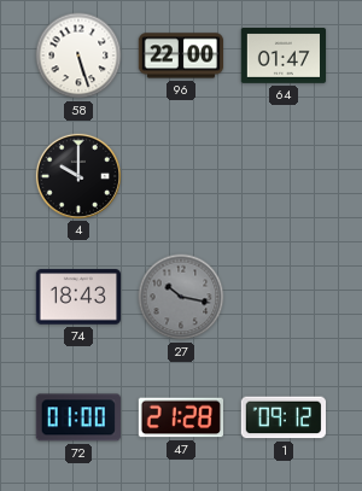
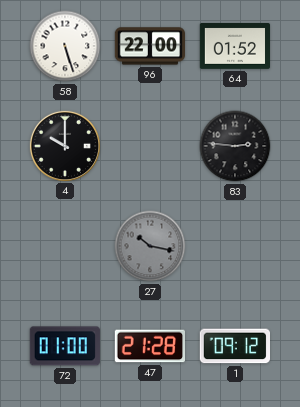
64: 01:47 -> 01:52 (235, 47)
83: none -> 2:46 (235, 146)
74: 18:43 -> none (77, 297)
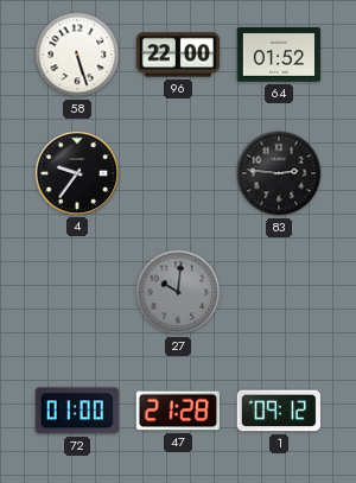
4: 10:00 -> 9:36 (76, 172)
27: 10:17 -> 10:01 (178, 292)
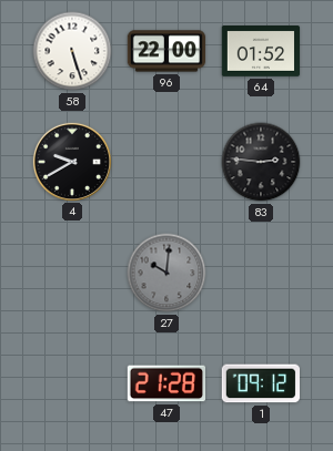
4: 9:36 -> 9:40 (71, 161)
72: 01:00 -> none (77, 411)
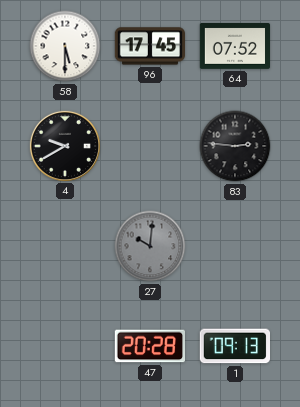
58: 5:27 -> 5:30 (65, 46)
96: 22:00 -> 17:45 (150, 46)
64: 01:52 -> 07:52 (235, 47)
47: 21:28 -> 20:28 (149, 346)
1: 09:12 -> 09:13 (234, 346)
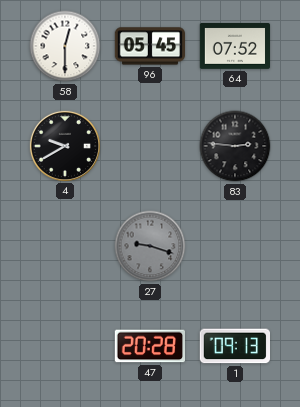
58: 5:30 -> 12:30 (65, 46)
96: 17:45 -> 05:45 (150, 46)
27: 10:01 -> 9:18 (150, 246)
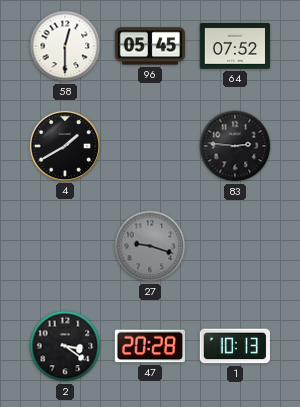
4: 9:40 -> 1:40 (64, 145)
2: none -> 3:21 (65, 346)
1: 09:13 -> 10:13 (234, 346)
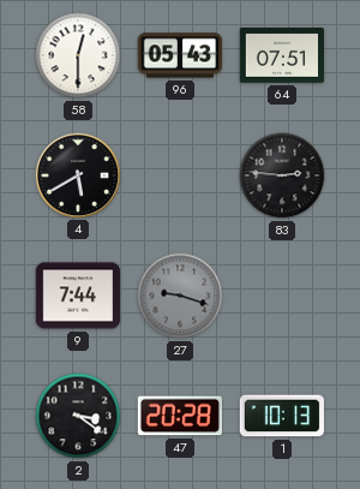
96: 05:45 -> 05:43 (180, 55)
64: 07:52 -> 07:51 (282, 56)
4: 1:40 -> 5:40 (77, 174)
9: none -> 7:44 (78, 296)
